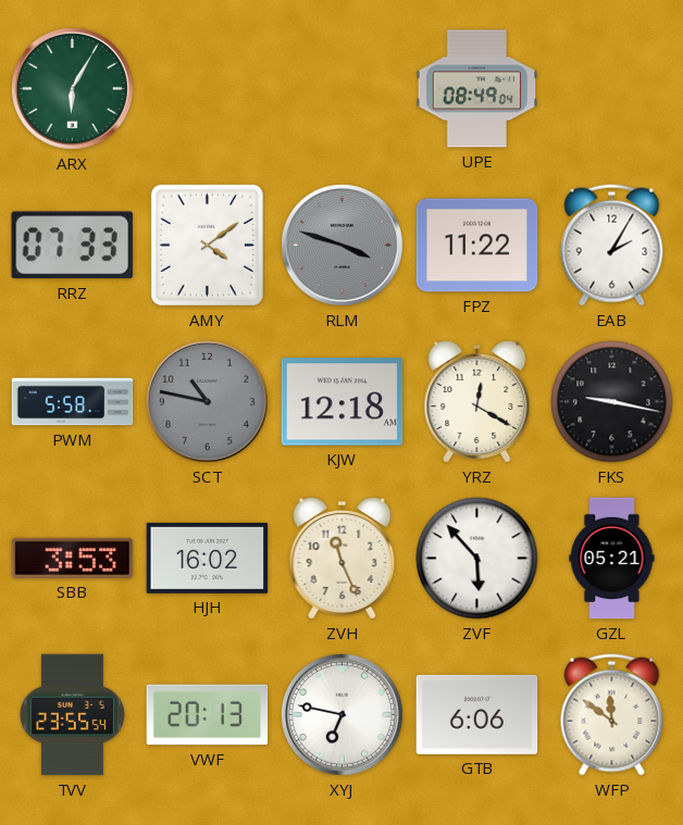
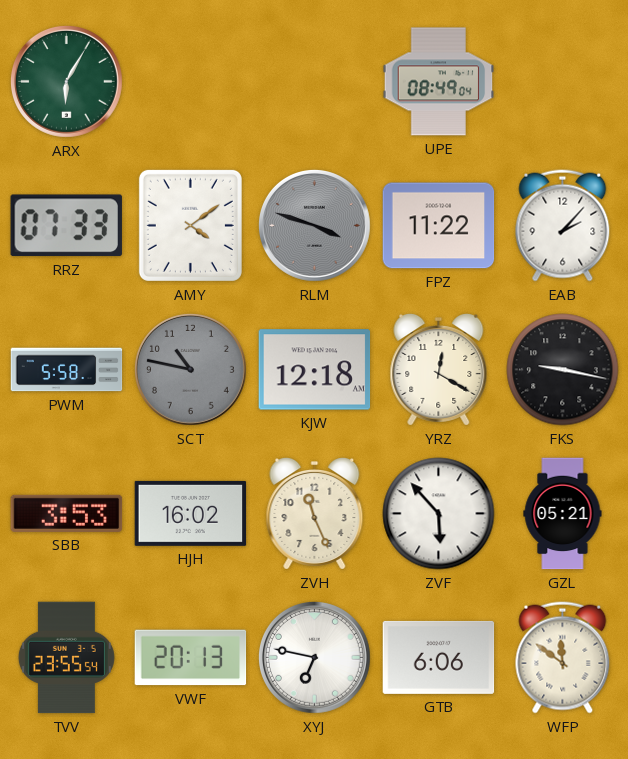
EAB: 2:05 -> 2:07 (563, 226)
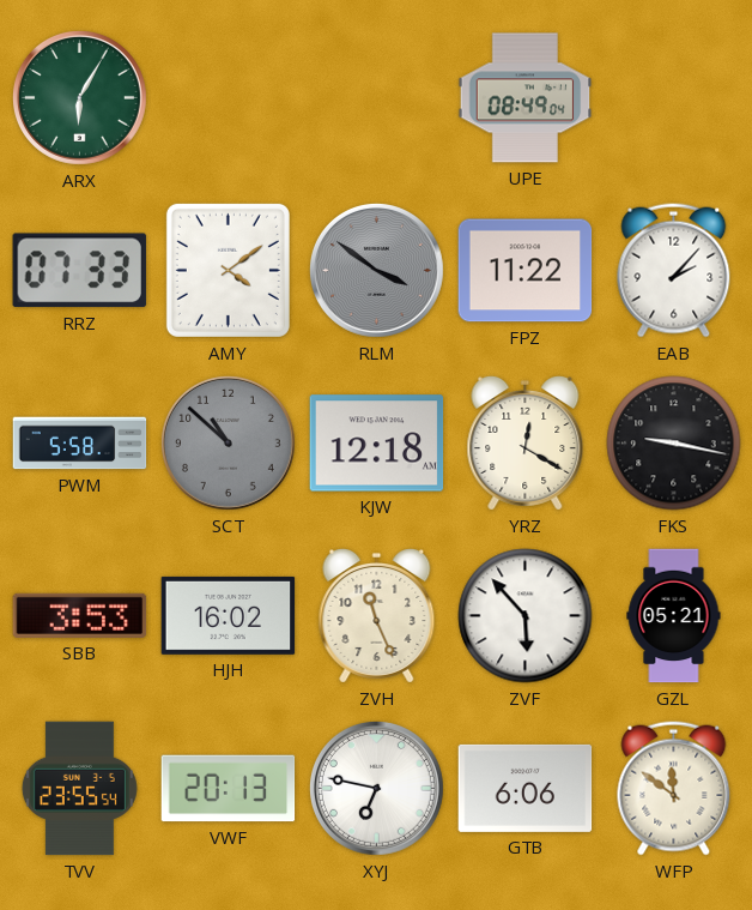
RLM: 3:48 -> 3:51 (376, 270)
SCT: 10:47 -> 10:52 (228, 442)
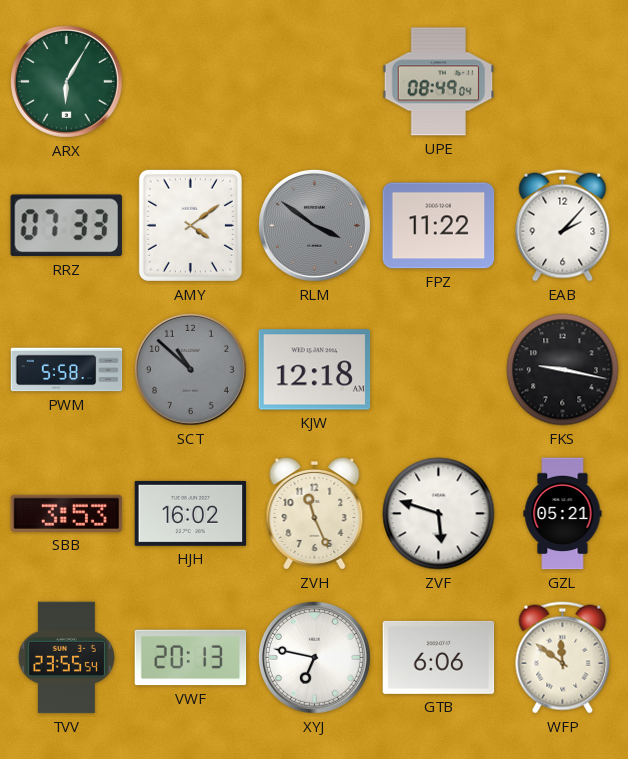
YRZ: 12:20 -> none (526, 444)
ZVF: 5:53 -> 5:48 (439, 514)
